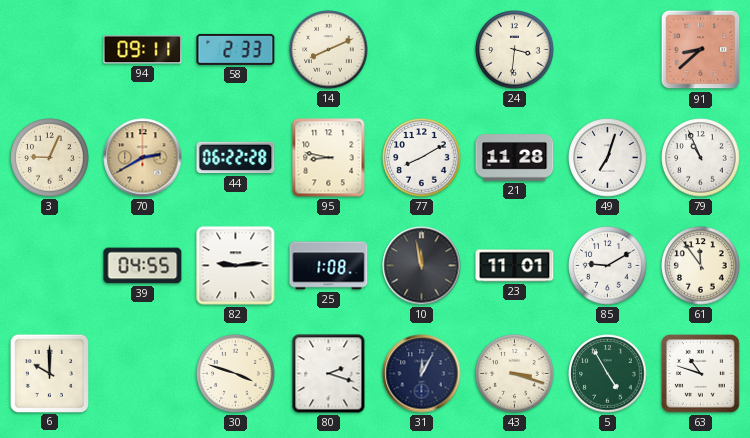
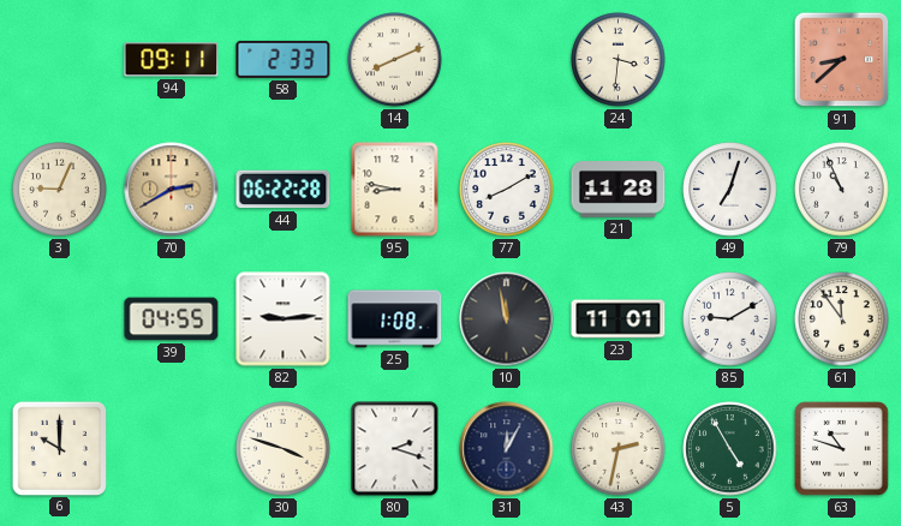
43: 3:18 -> 2:32 (619, 449)
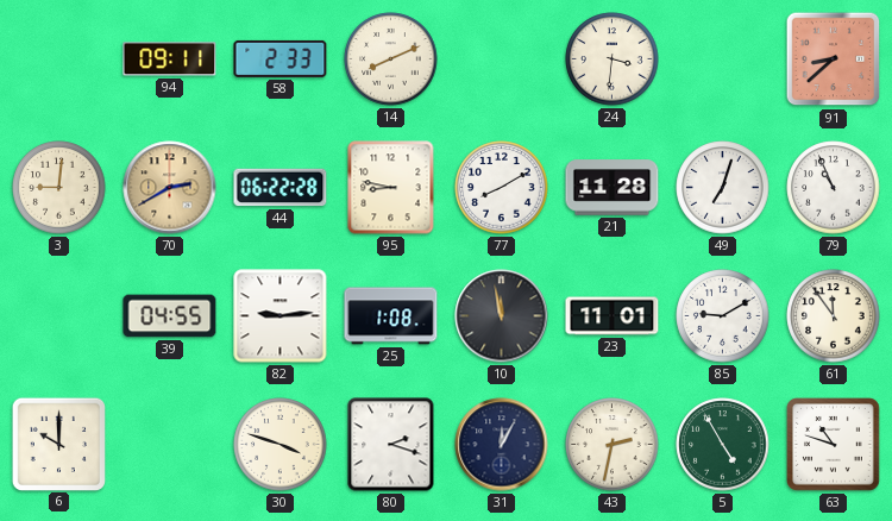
3: 9:04 -> 9:01 (59, 188)
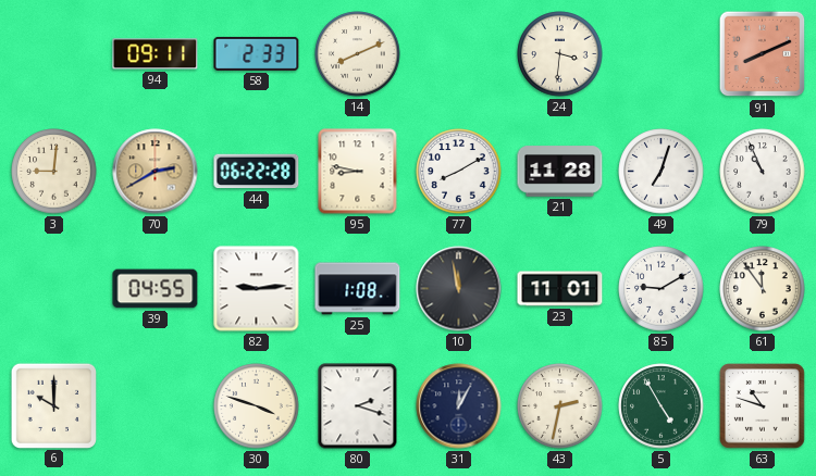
91: 8:38 -> 8:11 (763, 54)
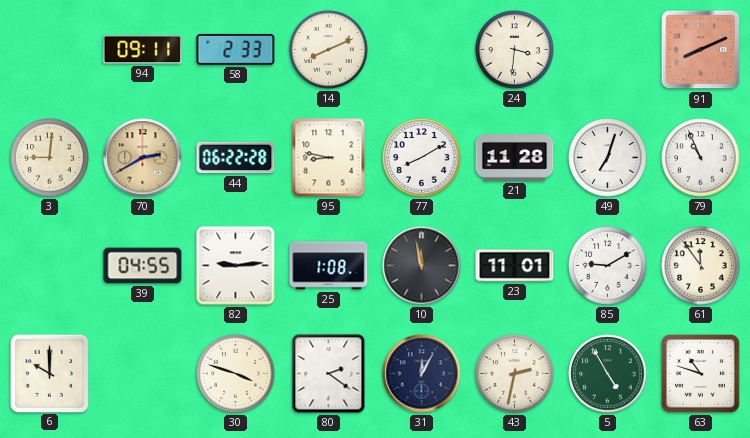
80: 2:18 -> 2:21 (329, 374)
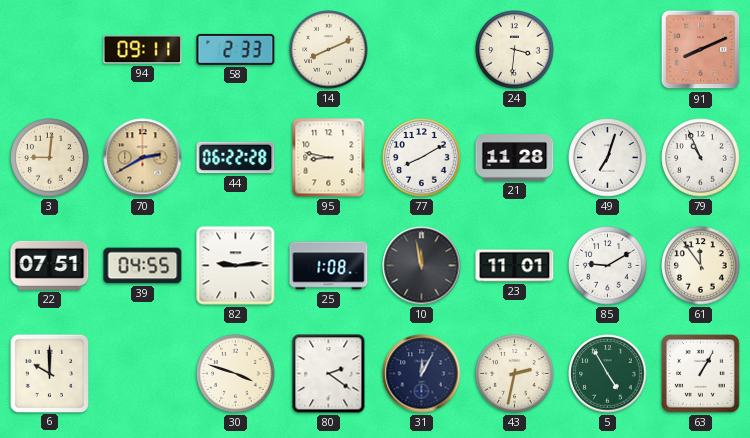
22: none -> 07:51 (50, 265)
63: 10:48 -> 1:05 (701, 374)
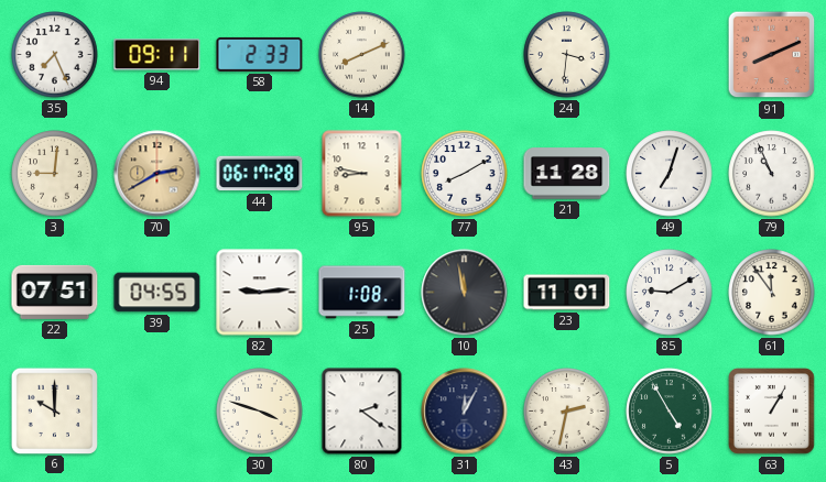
35: none -> 7:26 (55, 55)
44: 06:22 -> 06:17 (260, 174)
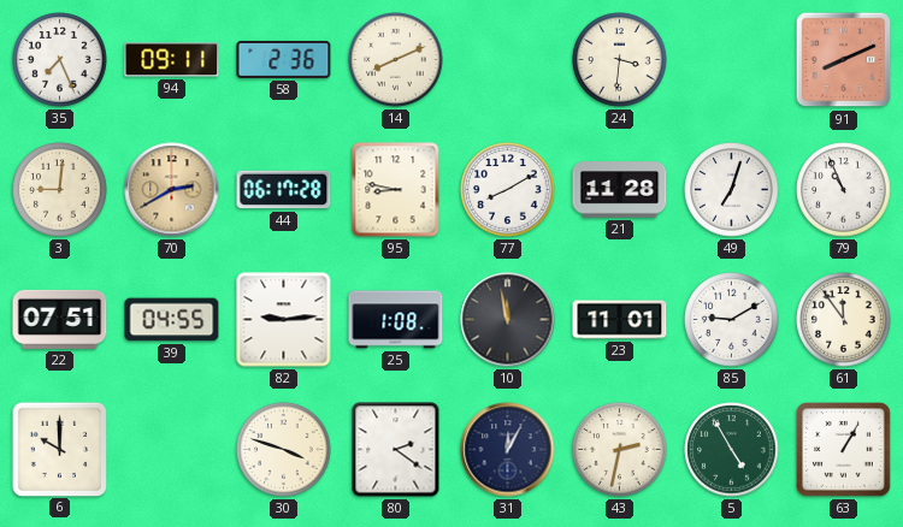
58: 2:33 -> 2:36 (284, 59)
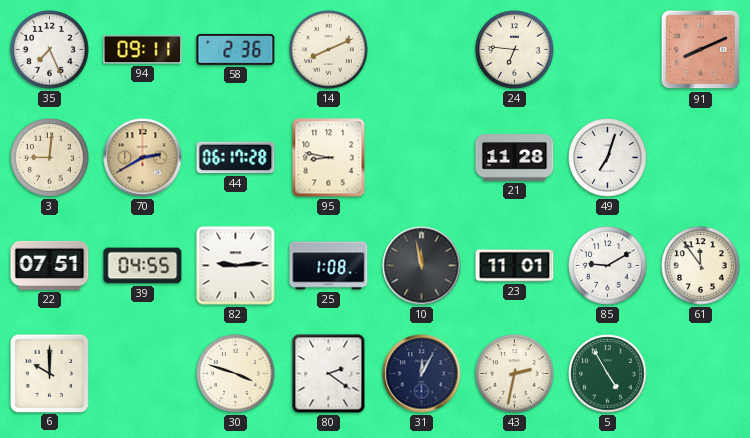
24: 3:31 -> 6:46 (515, 50)
77: 8:10 -> none (508, 190)
79: 10:56 -> none (844, 190)
63: 1:05 -> none (844, 450)
